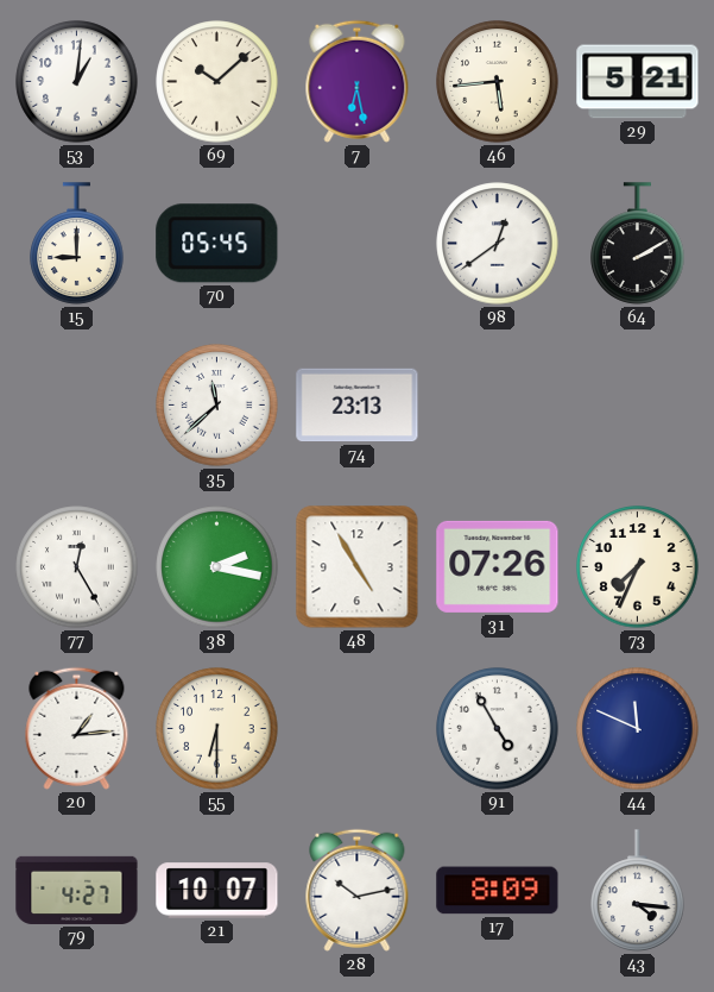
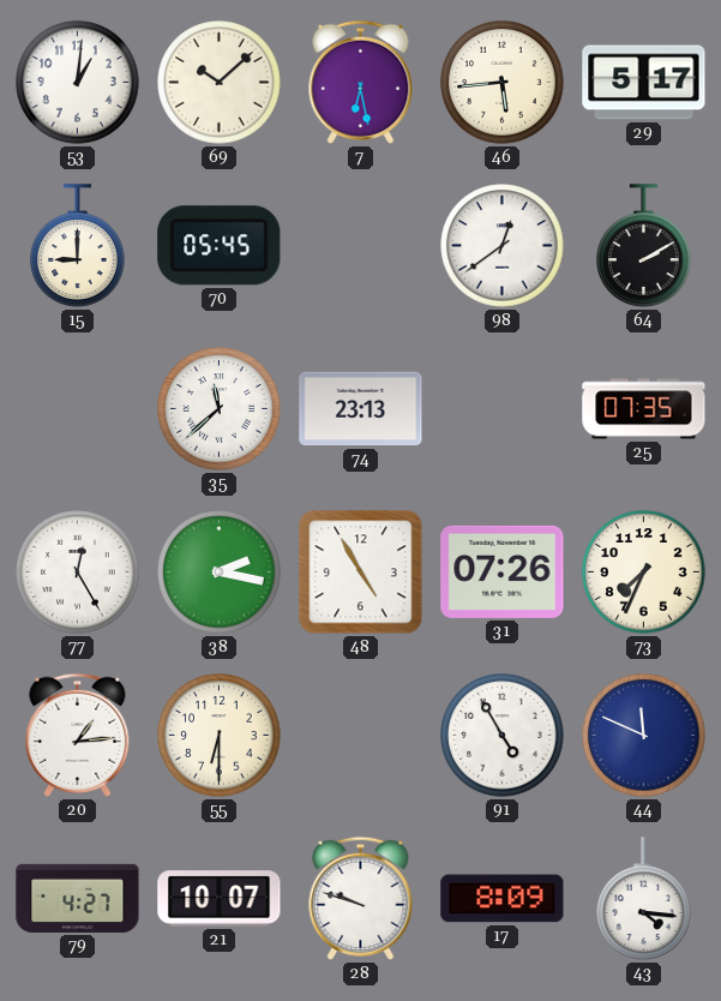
29: 5:21 -> 5:17 (644, 83)
25: none -> 07:35 (644, 409)
28: 10:13 -> 9:48 (361, 898)
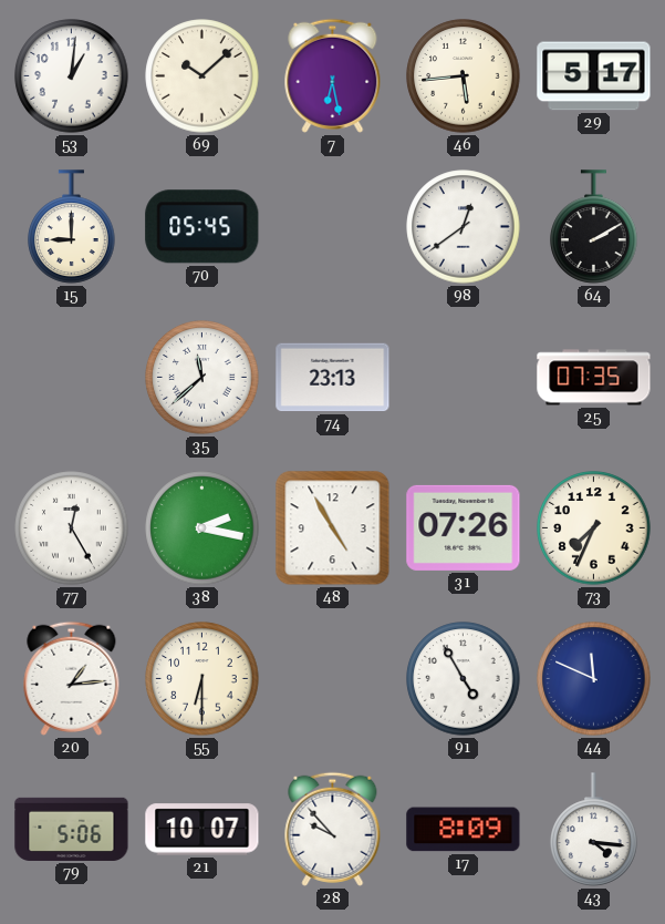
79: 4:27 -> 5:06 (72, 829)
28: 9:48 -> 9:53 (333, 829)
